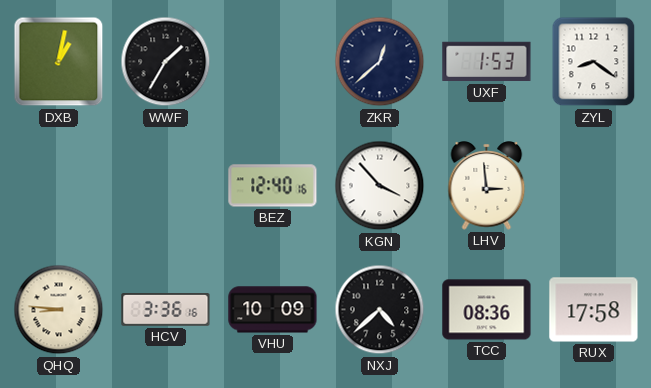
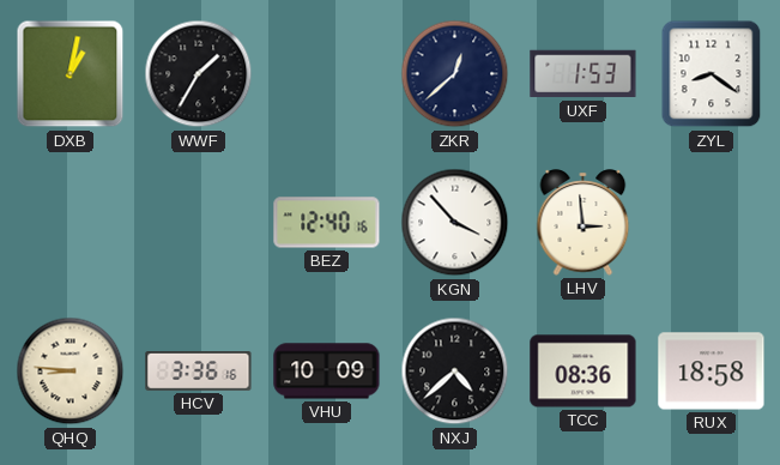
RUX: 17:58 -> 18:58 (712, 372)
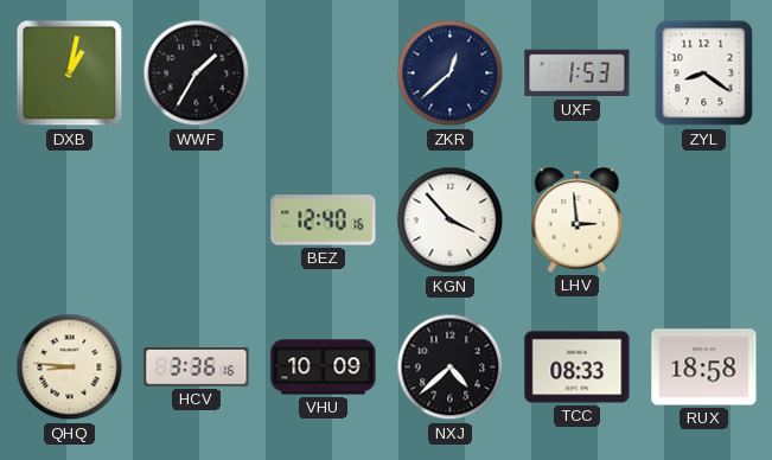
TCC: 08:36 -> 08:33 (578, 368)
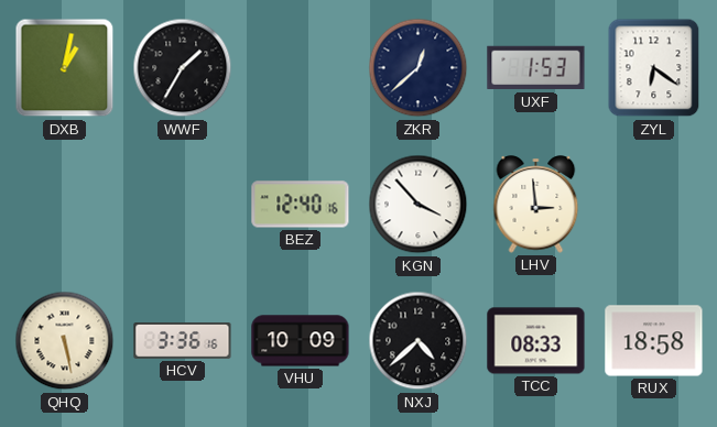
ZYL: 8:21 -> 6:21 (654, 68)
QHQ: 8:46 -> 5:28 (65, 341)
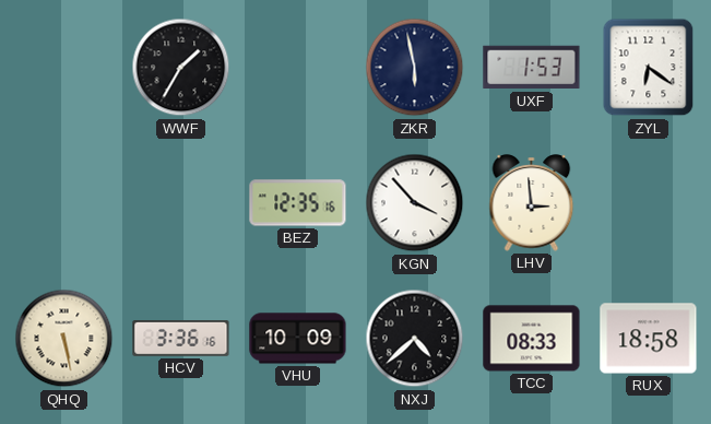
DXB: 1:02 -> none (65, 68)
ZKR: 12:38 -> 5:58 (415, 68)
BEZ: 12:40 -> 12:35 (298, 203)
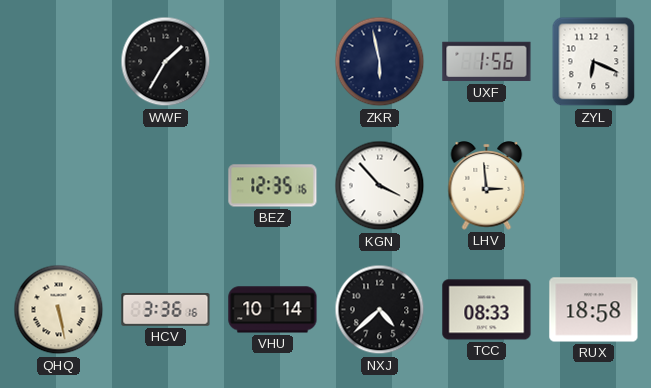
UXF: 1:53 -> 1:56 (487, 62)
ZYL: 6:21 -> 6:19 (594, 62)
VHU: 10:09 -> 10:14 (273, 310)
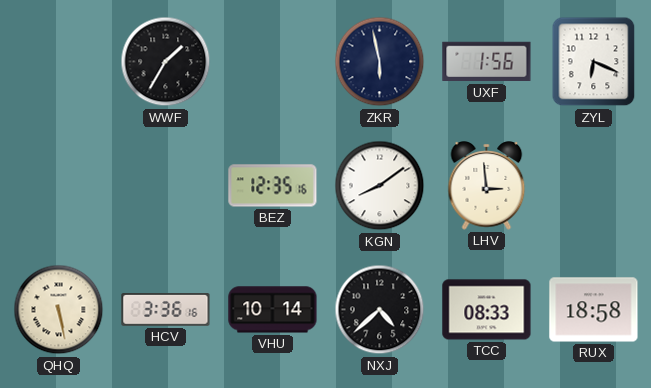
KGN: 3:53 -> 8:09 (380, 186)
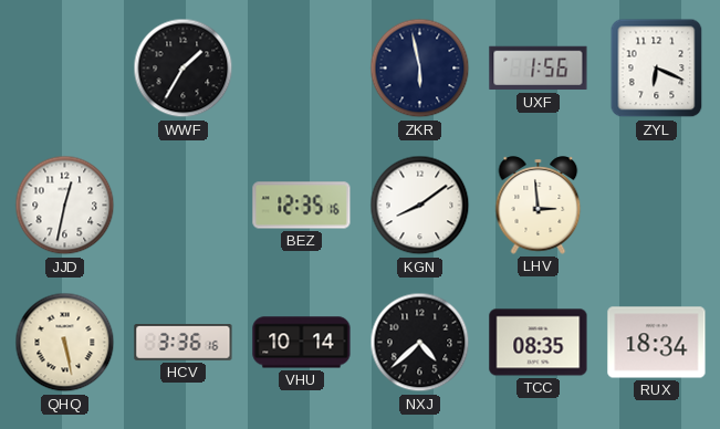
JJD: none -> 12:32 (65, 206)
TCC: 08:33 -> 08:35 (539, 343)
RUX: 18:58 -> 18:34 (657, 343)
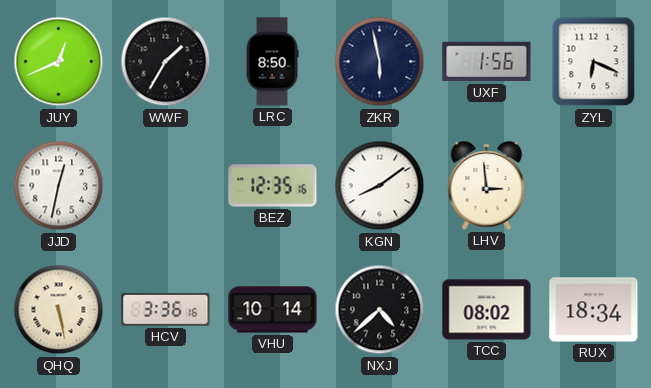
JUY: none -> 12:41 (59, 62)
LRC: none -> 8:50 (272, 62)
TCC: 08:35 -> 08:02 (487, 310)
